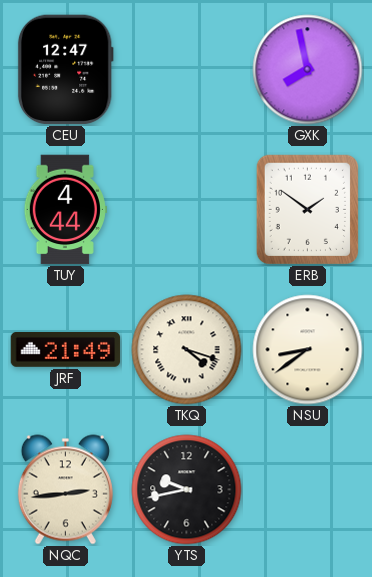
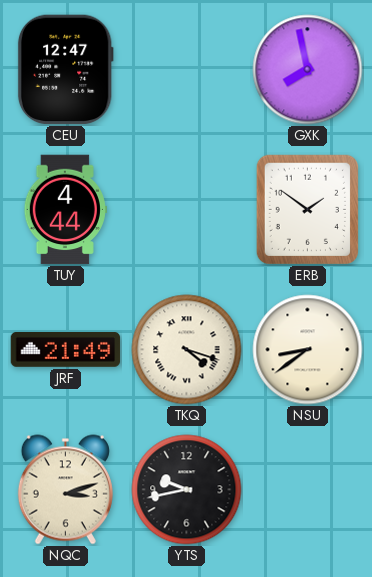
NQC: 2:44 -> 3:12 (65, 490)
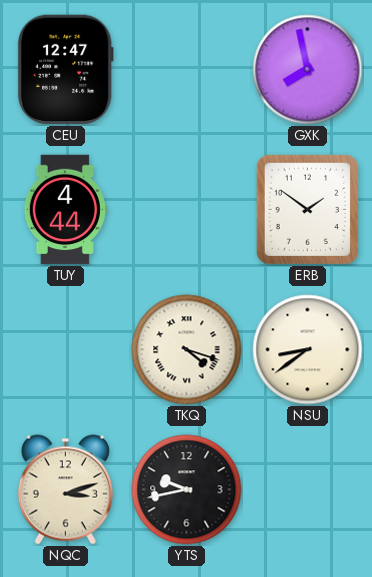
JRF: 21:49 -> none (66, 350)
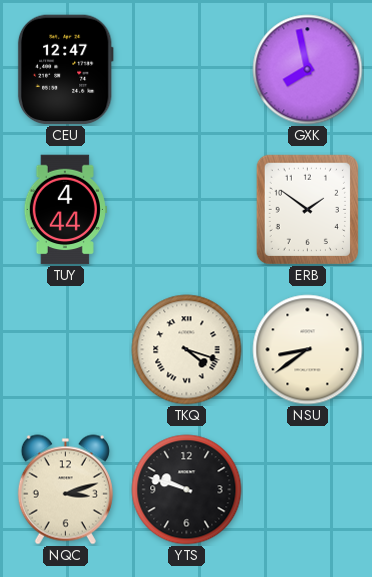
YTS: 9:43 -> 9:48 (187, 490)
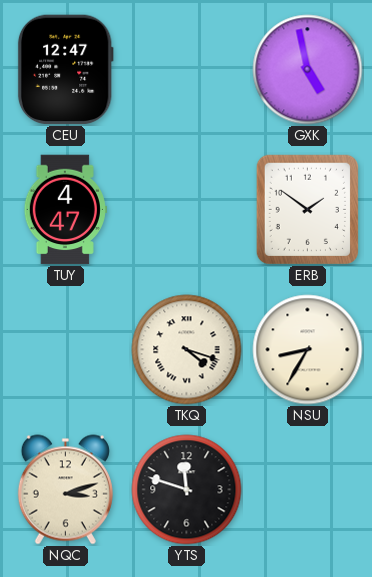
GXK: 7:58 -> 4:58 (308, 70)
TUY: 4:44 -> 4:47 (65, 210)
NSU: 8:39 -> 8:35 (308, 350)
YTS: 9:48 -> 11:48 (187, 490)
